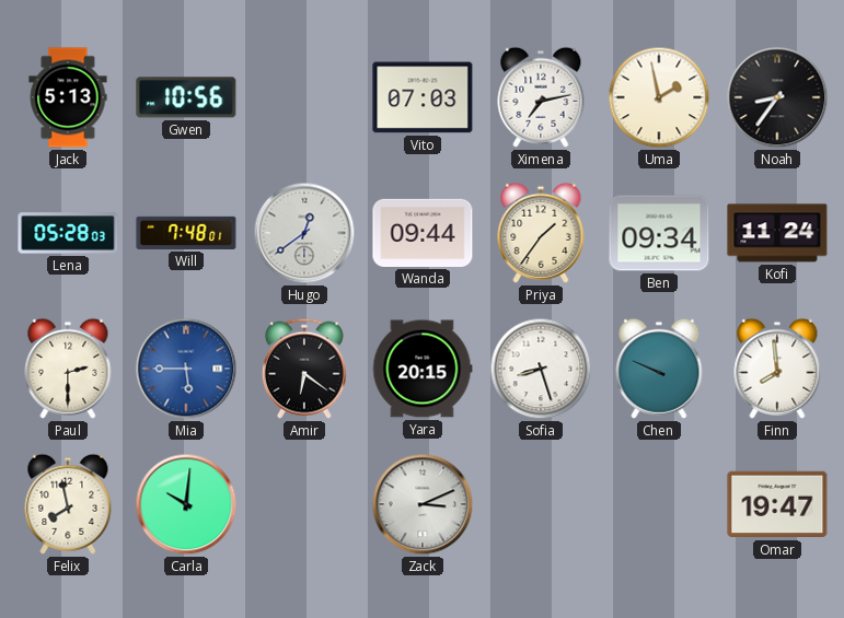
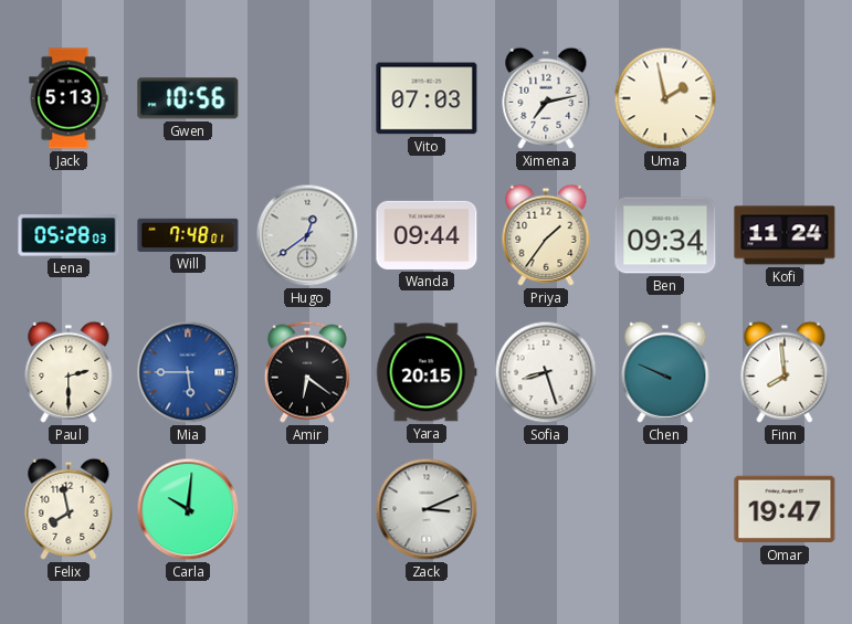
Noah: 8:36 -> none (777, 97)
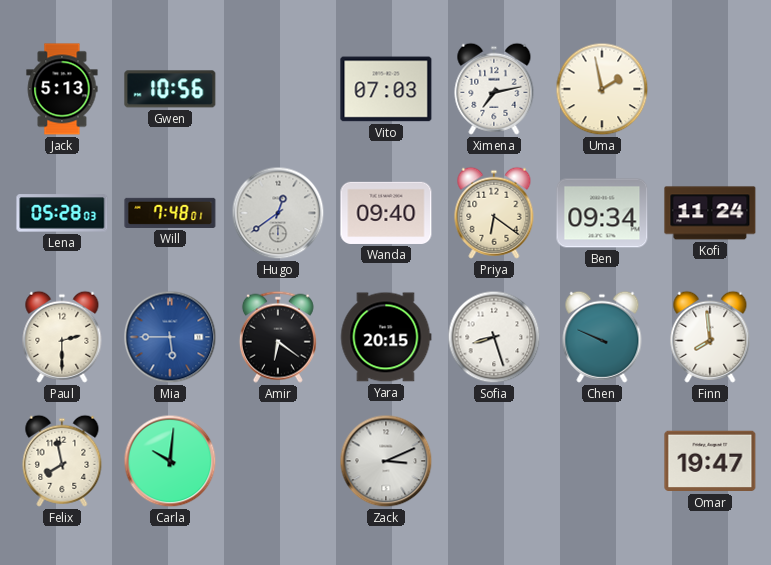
Wanda: 09:44 -> 09:40 (386, 213)
Priya: 1:36 -> 6:21 (494, 213)
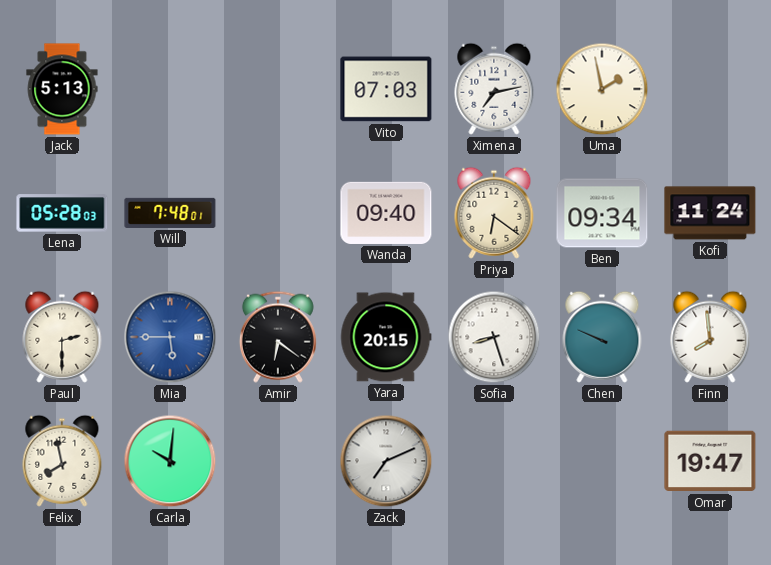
Gwen: 10:56 -> none (170, 89)
Hugo: 12:39 -> none (278, 213)
Zack: 3:11 -> 7:11 (386, 461)
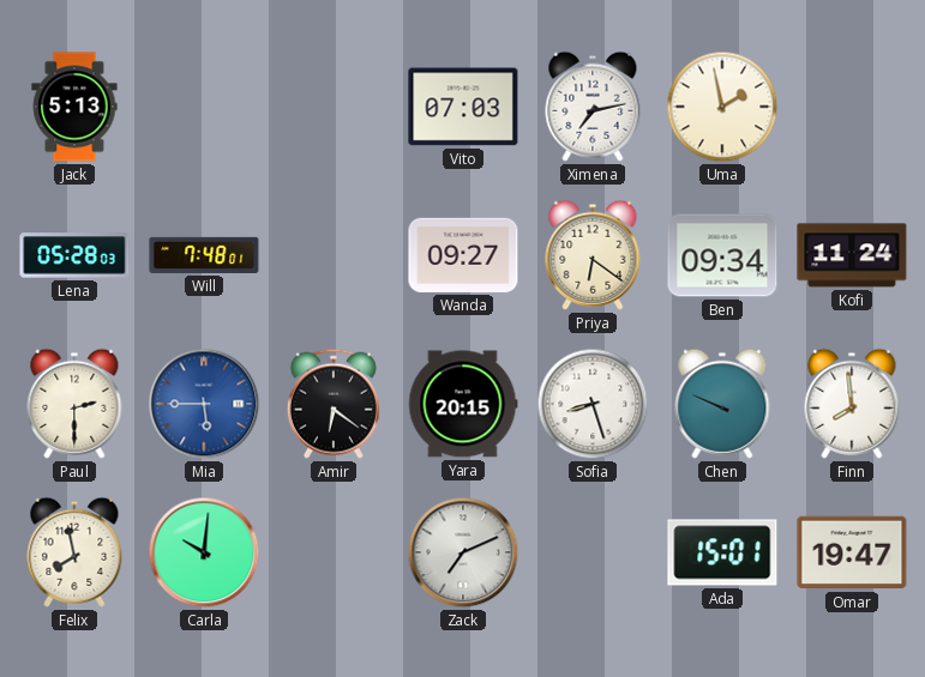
Wanda: 09:40 -> 09:27 (463, 255)
Ada: none -> 15:01 (722, 552)
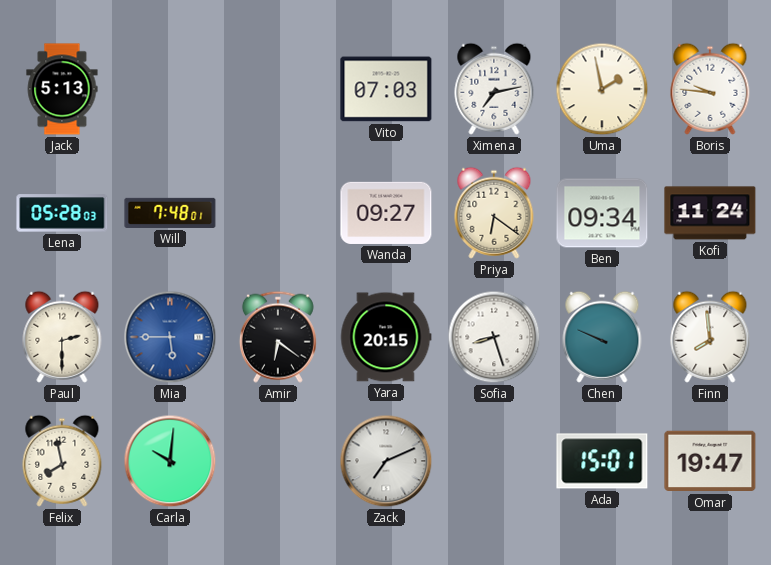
Boris: none -> 9:46 (710, 89)
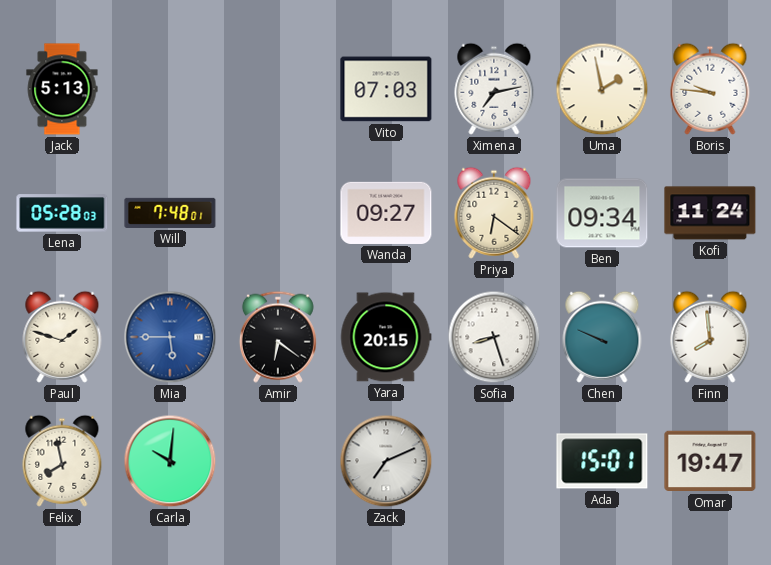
Paul: 2:30 -> 1:48 (62, 337)
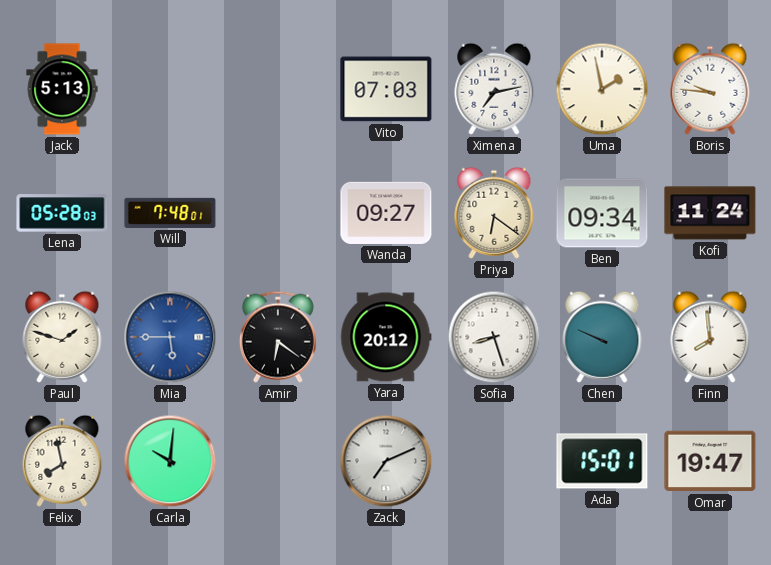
Yara: 20:15 -> 20:12 (386, 337)
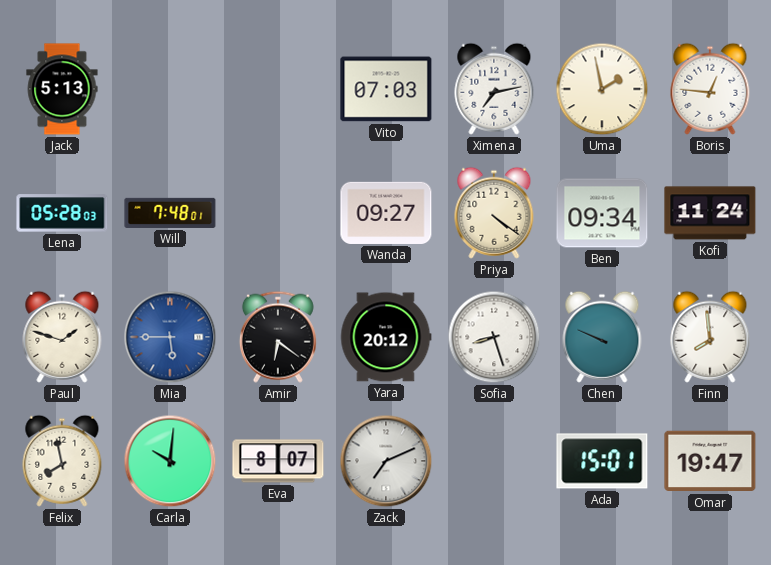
Boris: 9:46 -> 12:46 (710, 89)
Priya: 6:21 -> 4:21 (494, 213)
Eva: none -> 8:07 (278, 461)
